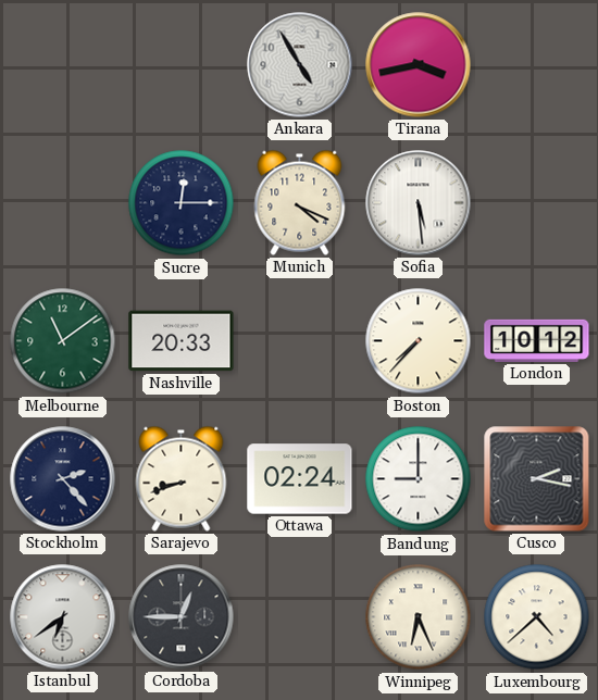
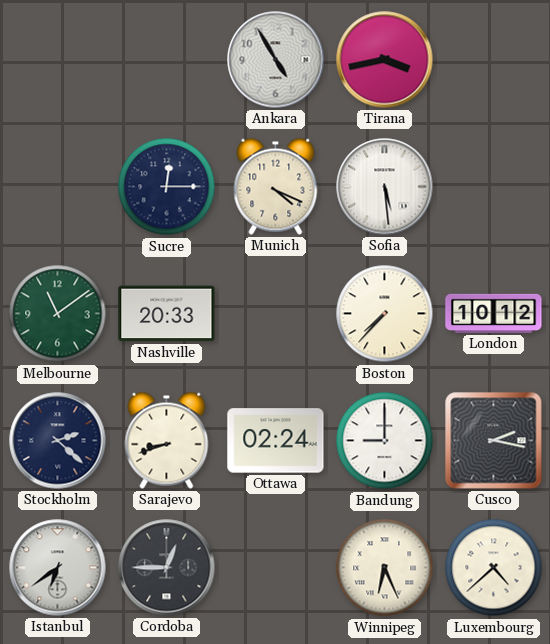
Stockholm: 2:23 -> 2:22 (58, 441)
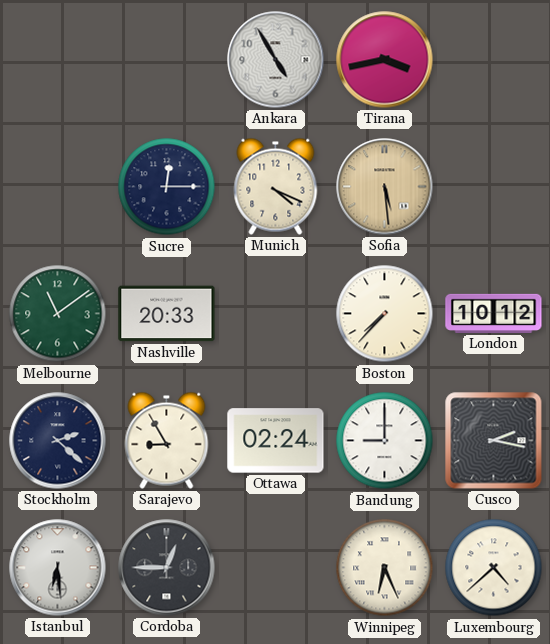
Sofia dial: white -> champagne (385, 187)
Sarajevo: 8:42 -> 8:55 (167, 440)
Istanbul: 6:39 -> 6:29 (58, 568)
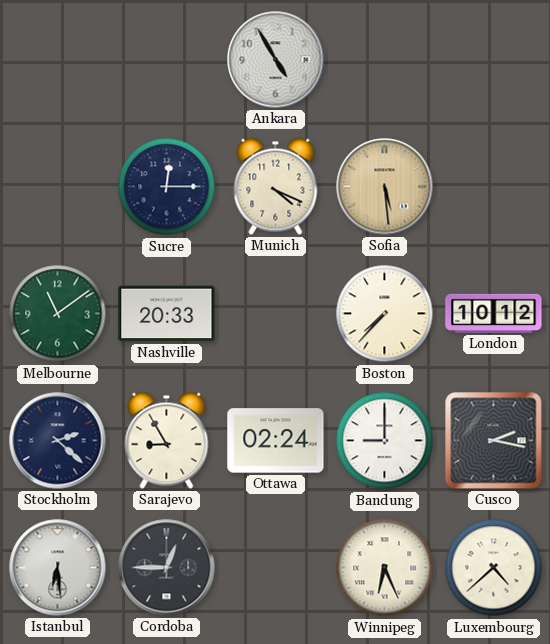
Tirana: 3:43 -> none (385, 60)
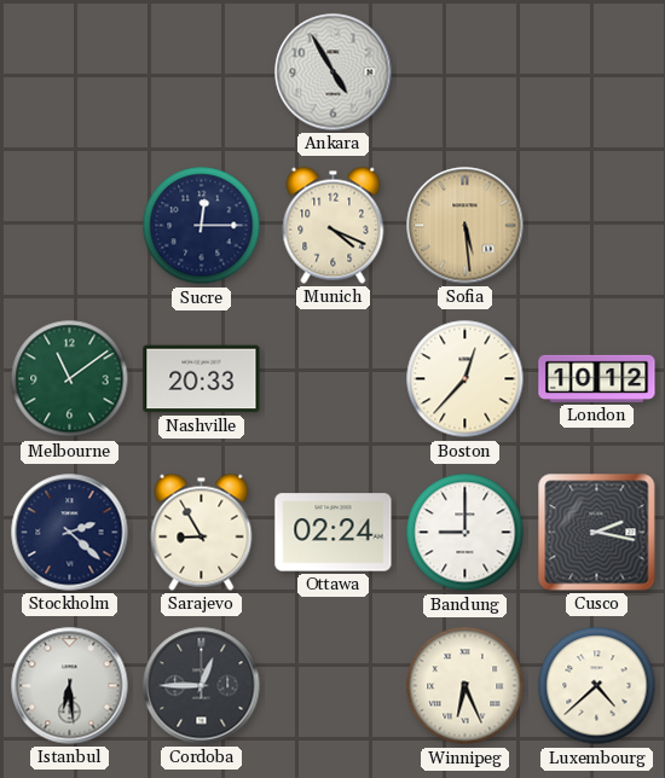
Boston: 7:37 -> 12:37 (465, 379)
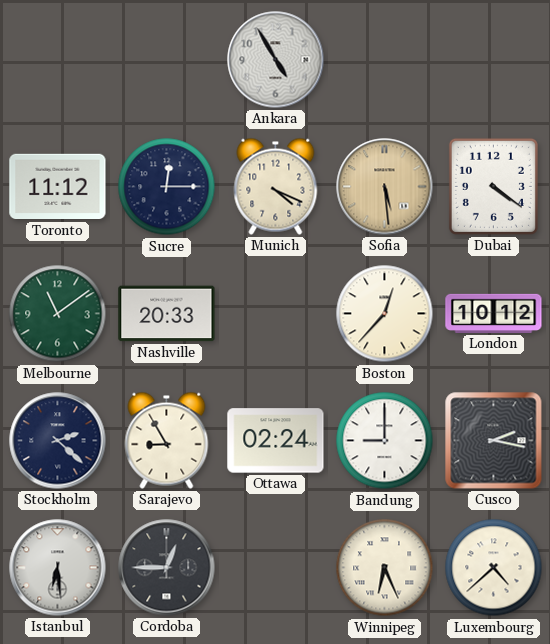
Toronto: none -> 11:12 (58, 187)
Dubai: none -> 4:21 (493, 186)
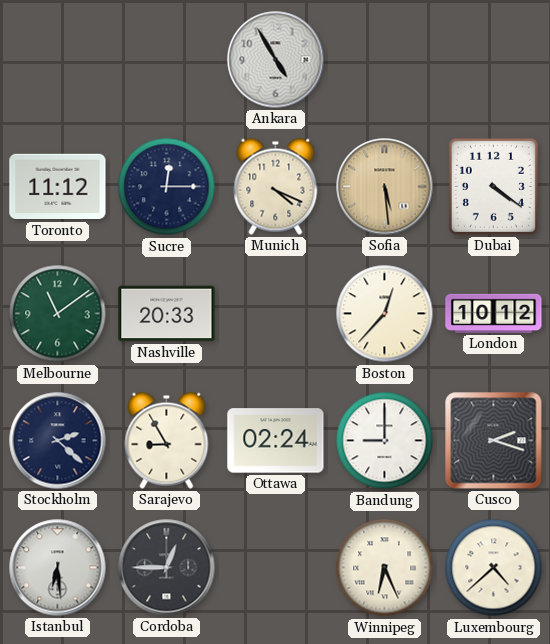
Cusco: 2:17 -> 2:18 (494, 441)
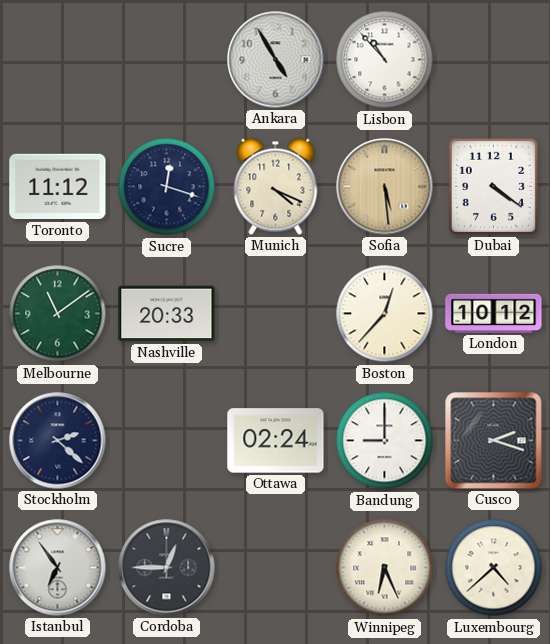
Lisbon: none -> 10:53 (385, 60)
Sucre: 12:15 -> 12:18 (167, 187)
Sarajevo: 8:55 -> none (167, 440)
Istanbul: 6:29 -> 6:54 (58, 568)
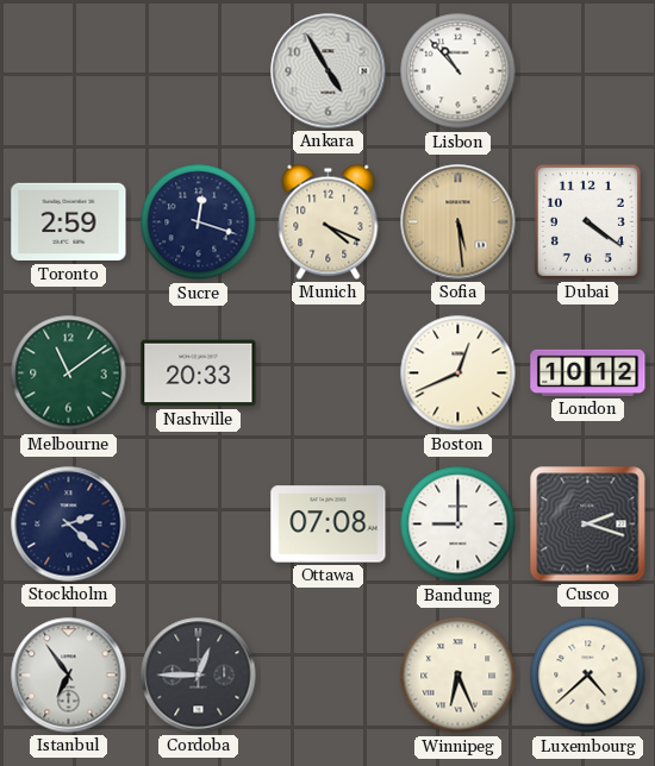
Toronto: 11:12 -> 2:59 (69, 222)
Boston: 12:37 -> 12:41 (458, 373)
Ottawa: 02:24 -> 07:08 (329, 525)
